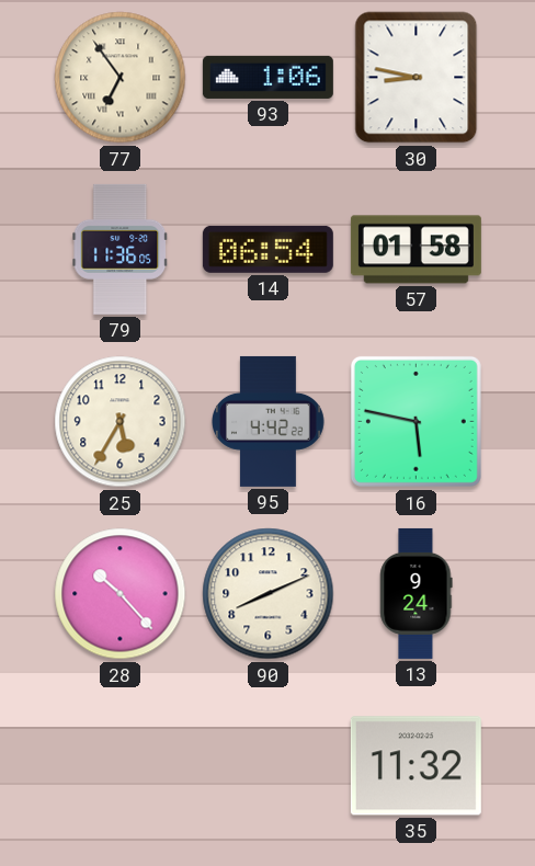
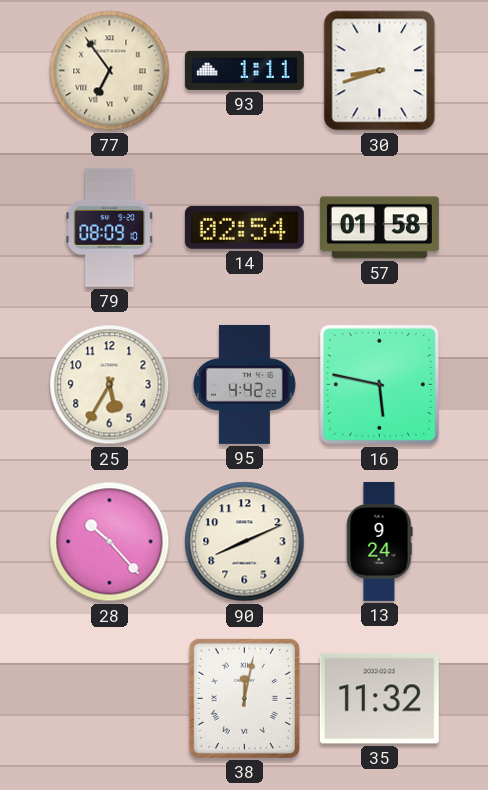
93: 1:06 -> 1:11 (244, 70)
30: 8:47 -> 8:42 (380, 71)
79: 11:36 -> 08:09 (110, 227)
14: 06:54 -> 02:54 (244, 227)
38: none -> 12:02 (244, 698)
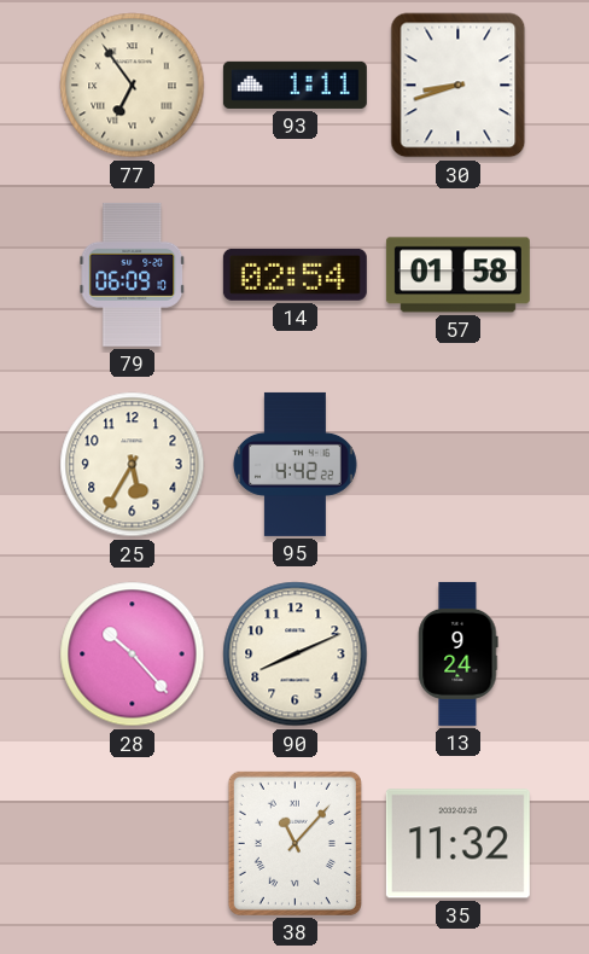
79: 08:09 -> 06:09 (133, 274)
16: 5:47 -> none (379, 384)
38: 12:02 -> 11:07 (294, 843)
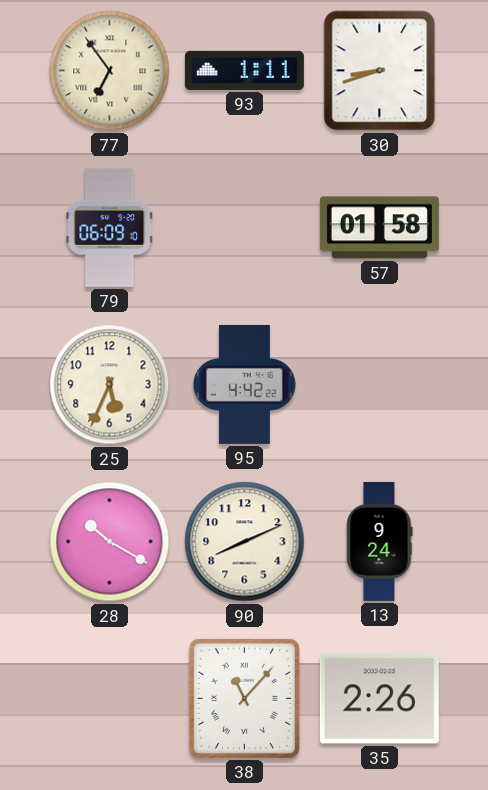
14: 02:54 -> none (294, 274)
25: 5:35 -> 5:34 (110, 385)
28: 10:23 -> 10:20 (110, 542)
35: 11:32 -> 2:26 (379, 699)
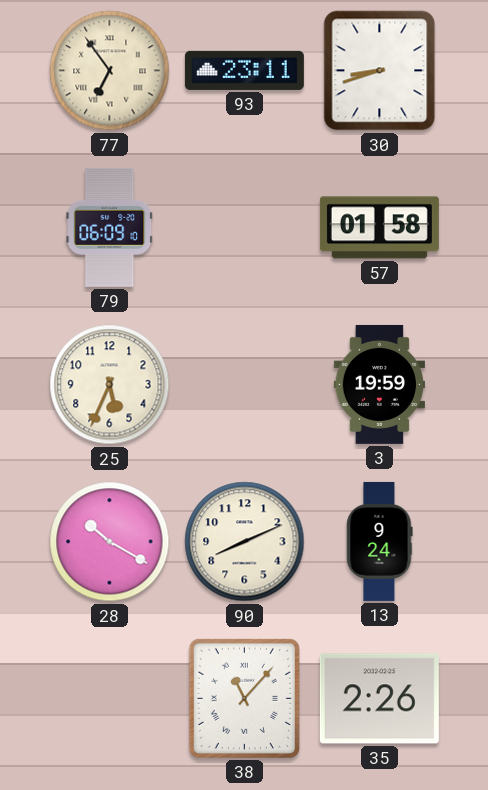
93: 1:11 -> 23:11 (244, 70)
95: 4:42 -> none (245, 384)
3: none -> 19:59 (379, 384)
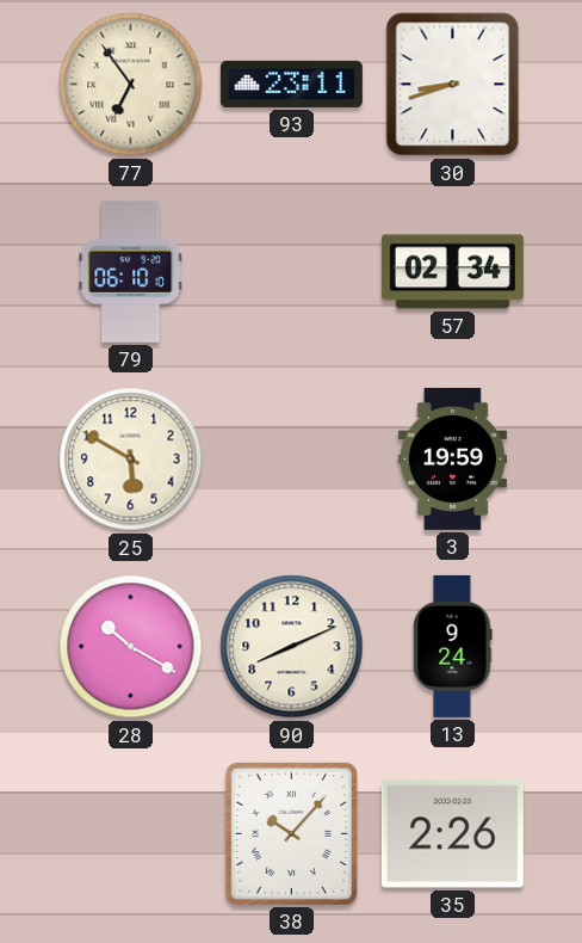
79: 06:09 -> 06:10 (131, 271)
57: 01:58 -> 02:34 (452, 272)
25: 5:34 -> 5:50 (131, 460)
38: 11:07 -> 10:07 (291, 833)
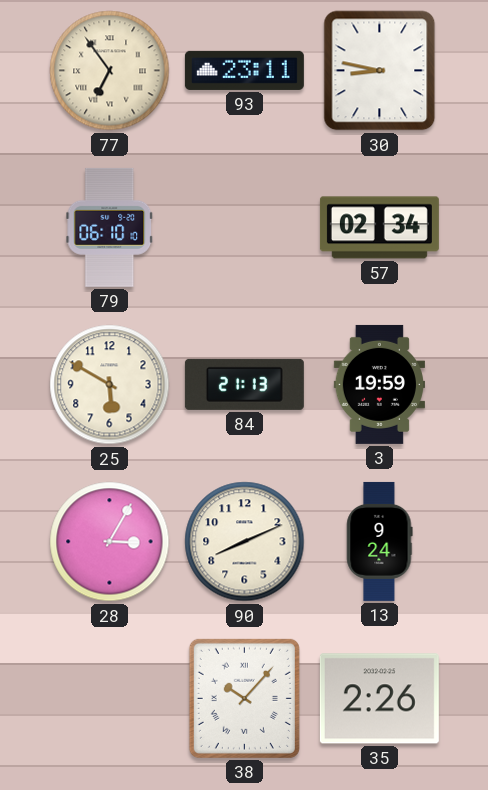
30: 8:42 -> 8:47 (380, 71)
84: none -> 21:13 (244, 384)
28: 10:20 -> 3:05 (110, 542)
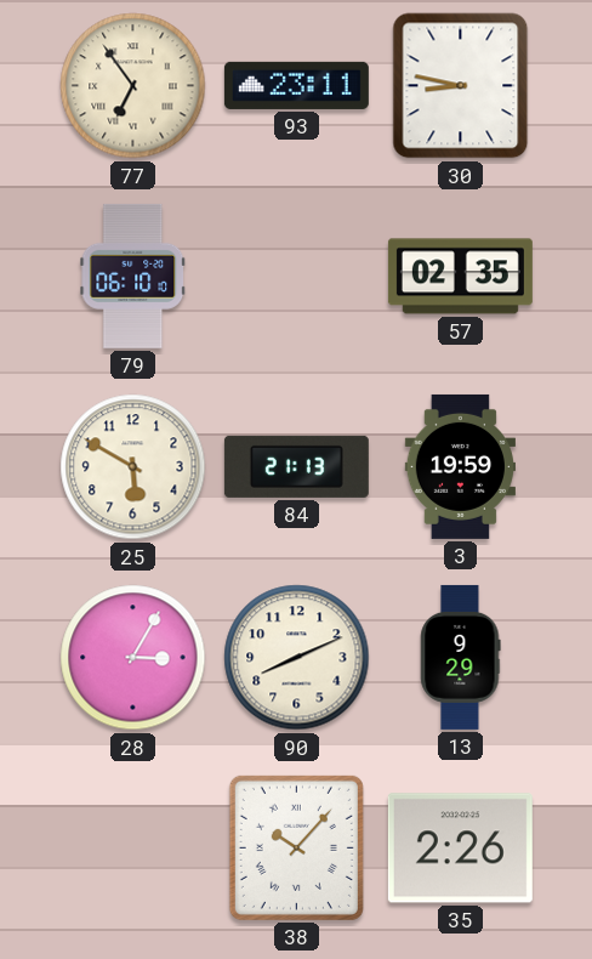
57: 02:34 -> 02:35 (460, 277)
13: 9:24 -> 9:29 (461, 657)
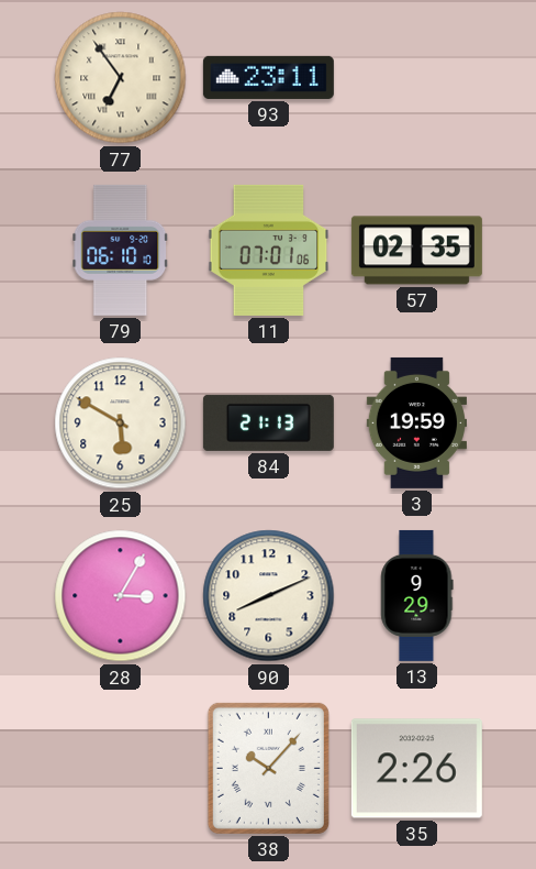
30: 8:47 -> none (461, 86)
11: none -> 07:01 (269, 250)
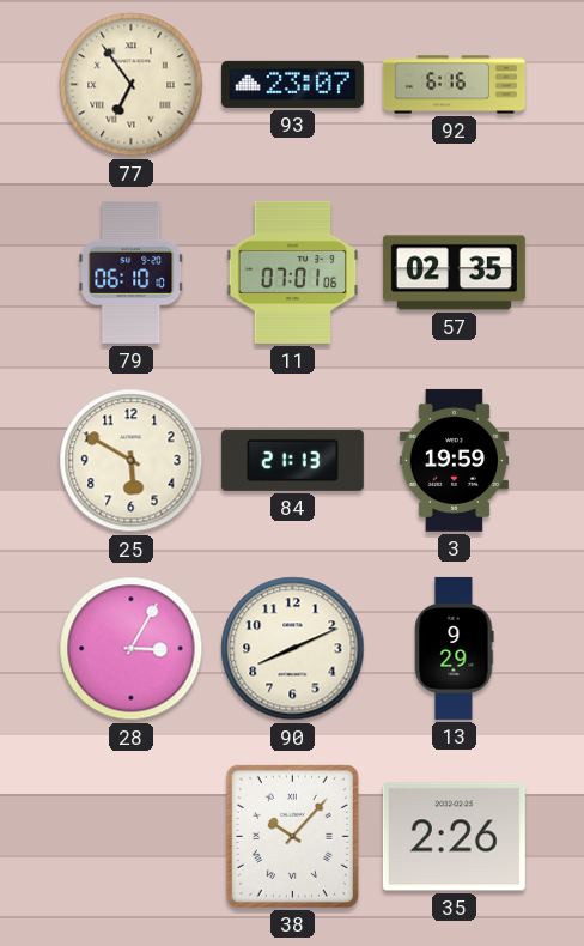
93: 23:11 -> 23:07 (292, 84)
92: none -> 6:16 (454, 85)
